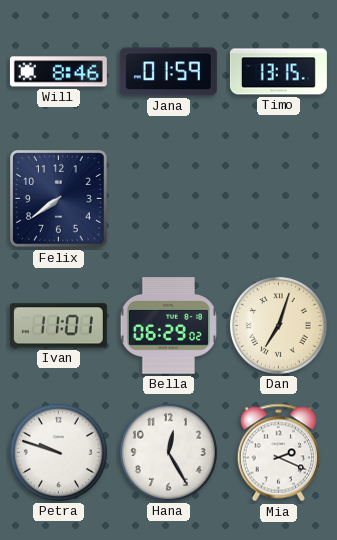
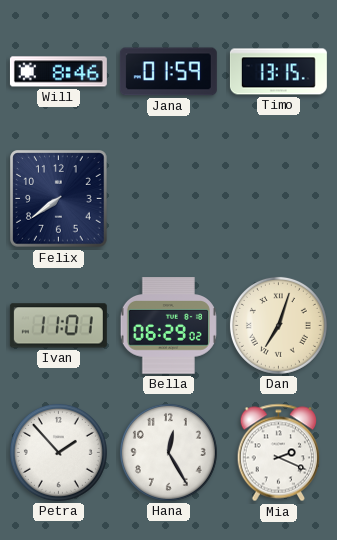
Petra: 9:48 -> 1:53 (58, 452)
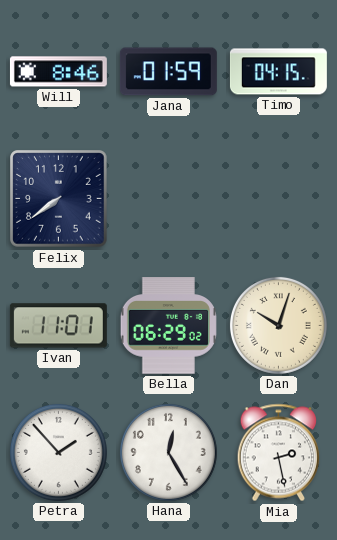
Timo: 13:15 -> 04:15 (278, 72)
Dan: 7:03 -> 10:03 (278, 325)
Mia: 2:19 -> 2:28 (279, 453)
